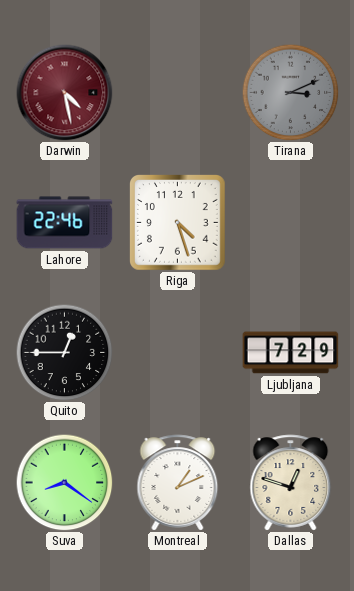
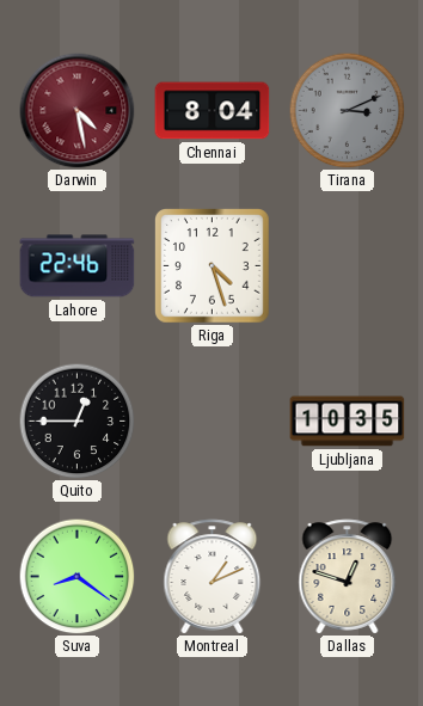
Chennai: none -> 8:04 (213, 111)
Ljubljana: 7:29 -> 10:35 (348, 422)
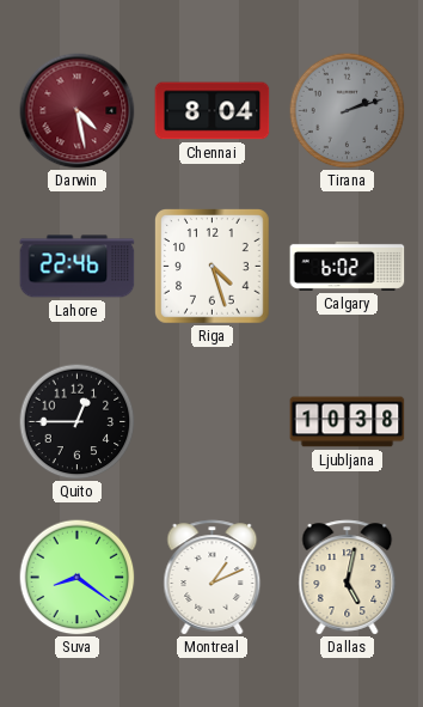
Tirana: 3:11 -> 2:12 (347, 110)
Calgary: none -> 6:02 (348, 266)
Ljubljana: 10:35 -> 10:38 (348, 422)
Dallas: 12:48 -> 5:02 (348, 578)
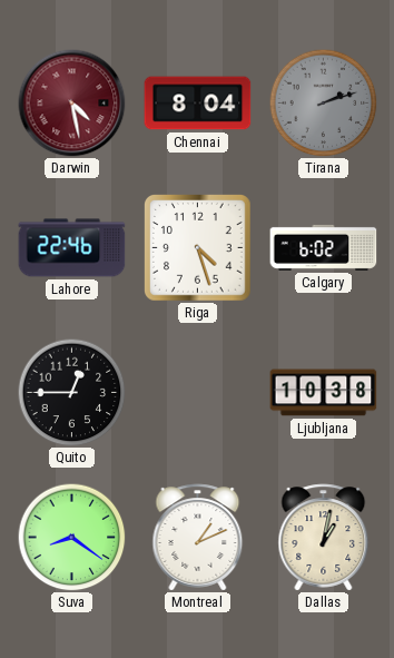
Dallas: 5:02 -> 1:02 (324, 538)
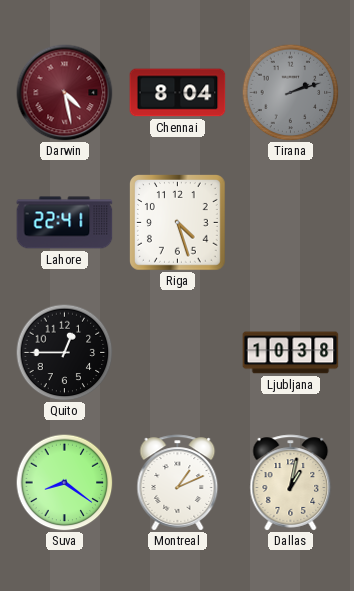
Lahore: 22:46 -> 22:41 (65, 223)
Calgary: 6:02 -> none (324, 247)
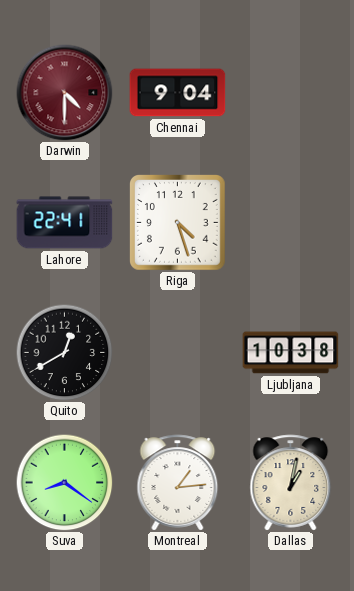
Darwin: 4:28 -> 4:30 (65, 93)
Chennai: 8:04 -> 9:04 (178, 93)
Tirana: 2:12 -> none (290, 92)
Quito: 12:45 -> 12:40 (64, 352)
Montreal: 1:11 -> 1:14 (178, 483)
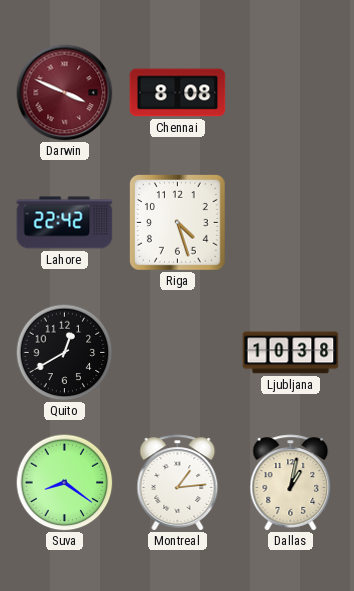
Darwin: 4:30 -> 3:49 (65, 93)
Chennai: 9:04 -> 8:08 (178, 93)
Lahore: 22:41 -> 22:42 (65, 223)
